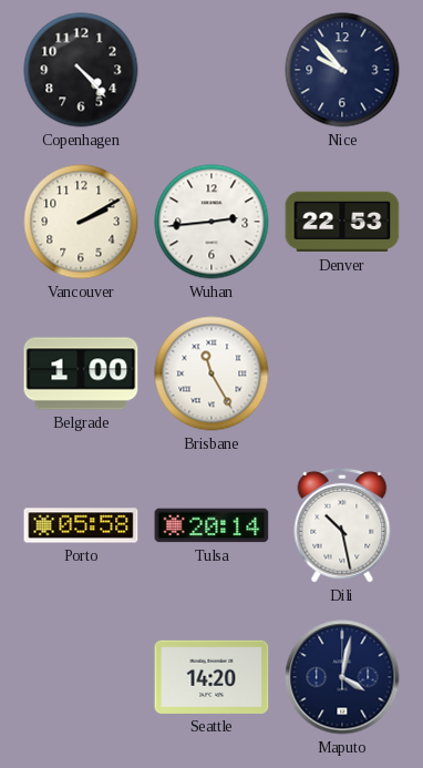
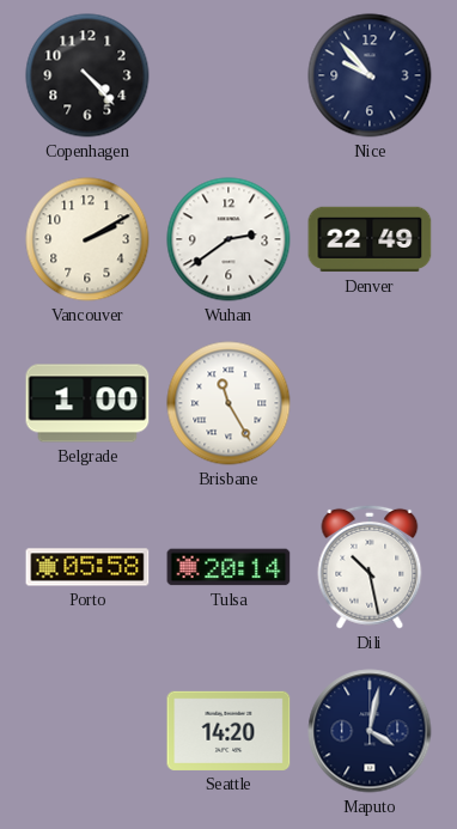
Wuhan: 2:44 -> 2:39 (228, 239)
Denver: 22:53 -> 22:49 (370, 239)
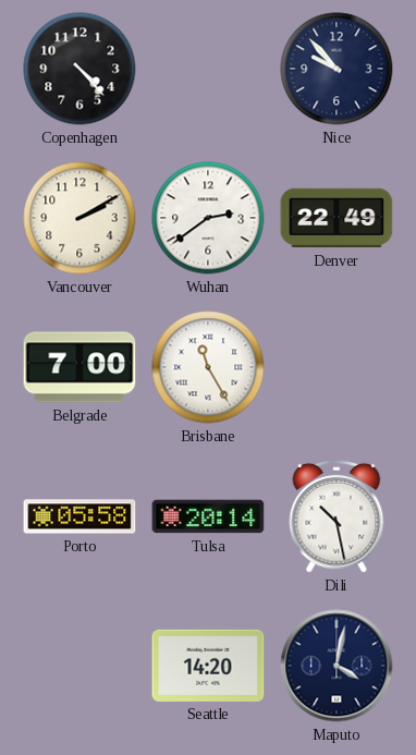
Belgrade: 1:00 -> 7:00 (79, 367)
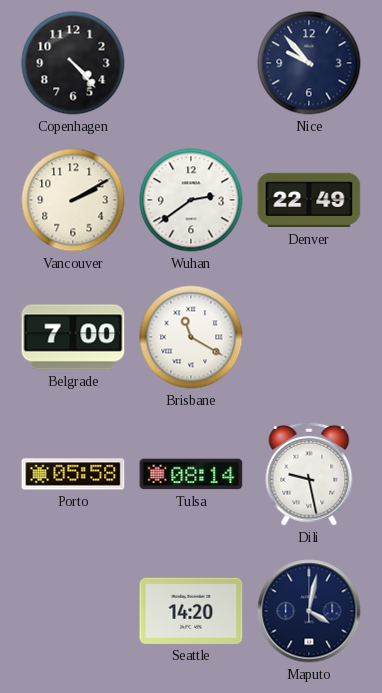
Brisbane: 11:25 -> 11:20 (191, 337)
Tulsa: 20:14 -> 08:14 (191, 474)
Dili: 10:28 -> 9:28 (309, 474)
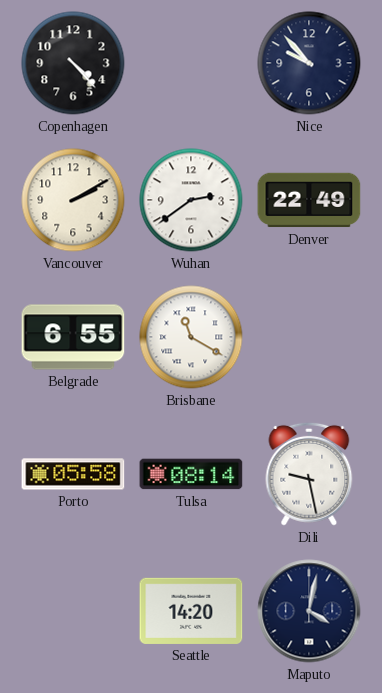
Belgrade: 7:00 -> 6:55 (73, 337)
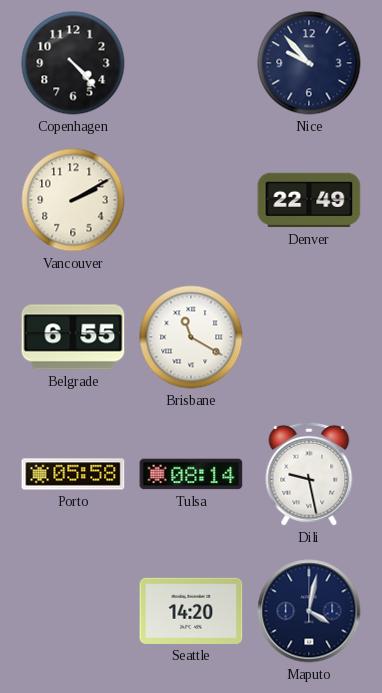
Wuhan: 2:39 -> none (191, 200)
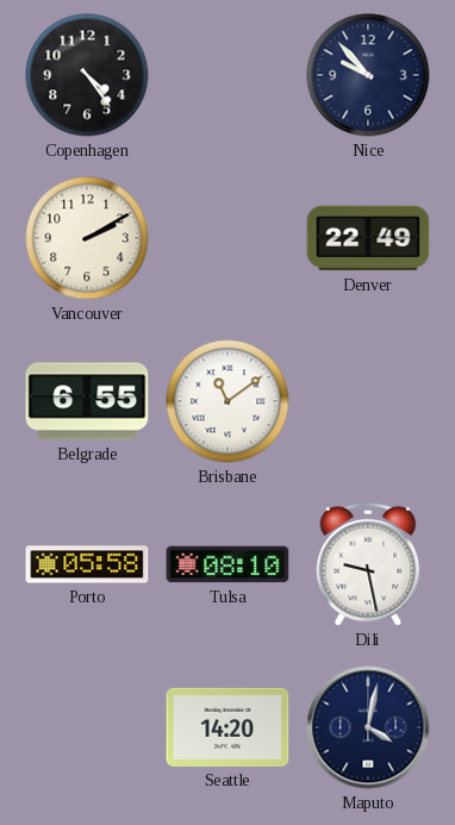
Copenhagen: 4:23 -> 4:24 (87, 75)
Brisbane: 11:20 -> 11:09 (227, 401)
Tulsa: 08:14 -> 08:10 (227, 564)
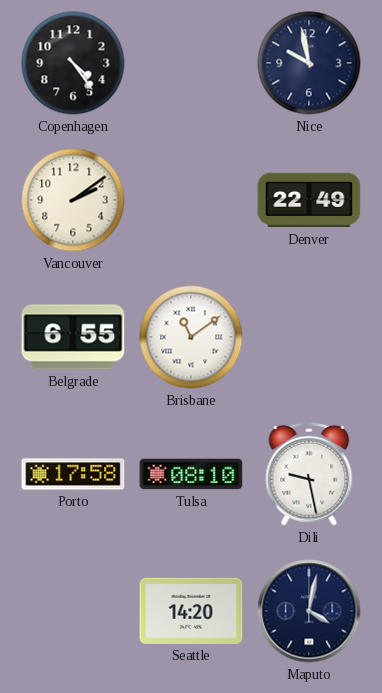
Nice: 9:53 -> 9:58 (309, 63)
Vancouver: 2:10 -> 2:09 (73, 200)
Porto: 05:58 -> 17:58 (73, 474)
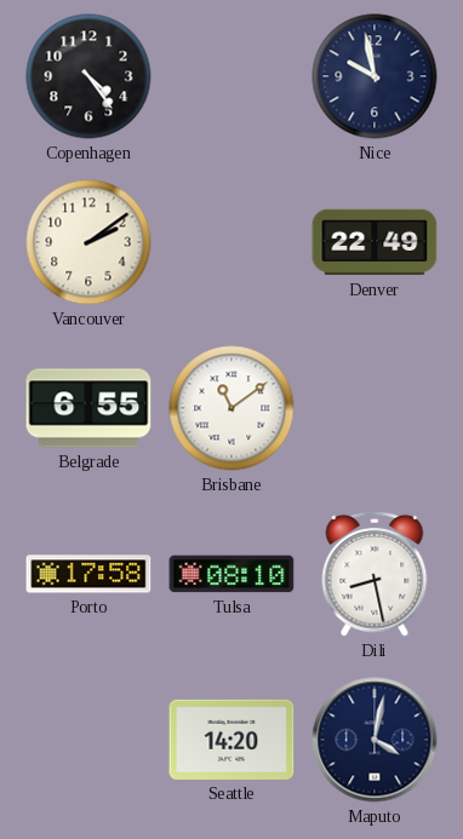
Dili: 9:28 -> 8:28 (375, 574)
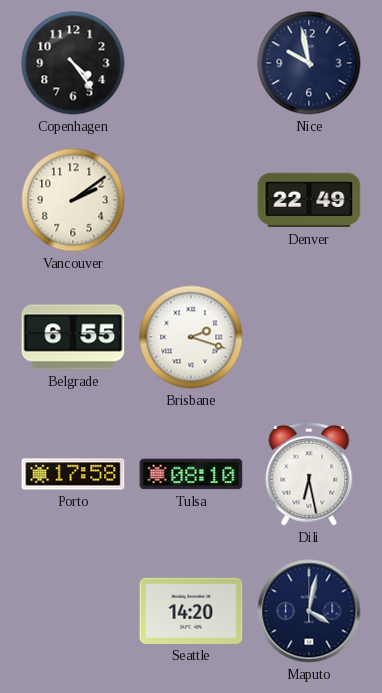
Brisbane: 11:09 -> 2:18 (191, 337)
Dili: 8:28 -> 6:28 (309, 474)
